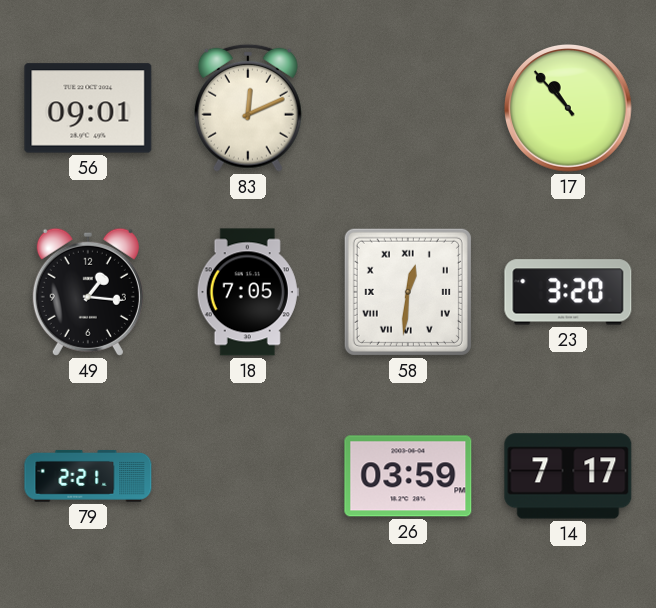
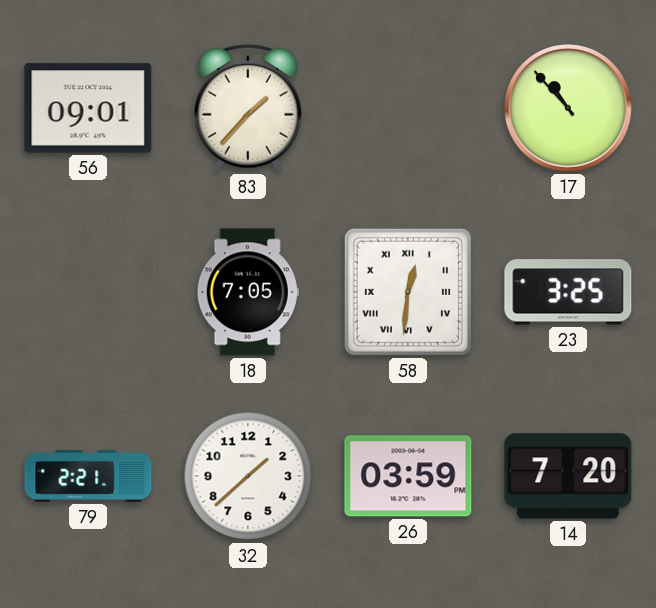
83: 12:11 -> 1:37 (248, 108)
49: 1:16 -> none (88, 292)
23: 3:20 -> 3:25 (568, 292)
32: none -> 1:38 (248, 476)
14: 7:17 -> 7:20 (568, 476)
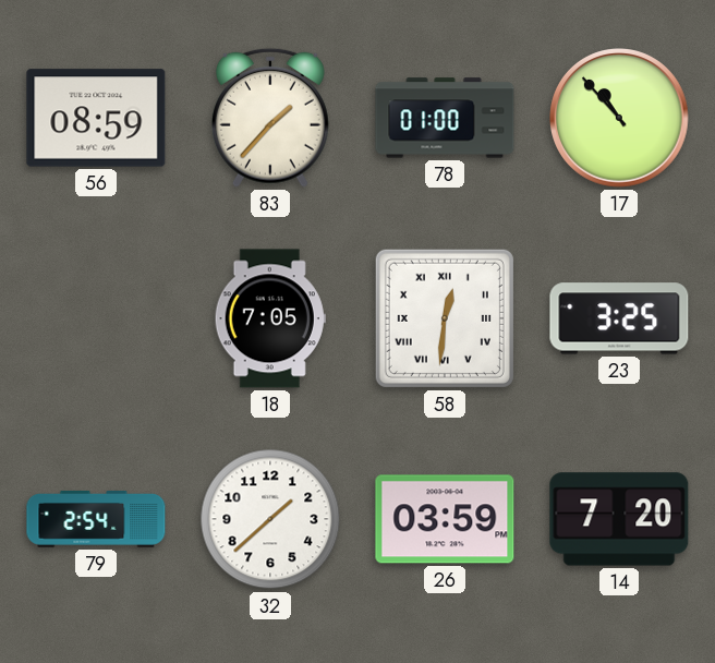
56: 09:01 -> 08:59 (96, 118)
78: none -> 01:00 (445, 118)
79: 2:21 -> 2:54 (96, 519)
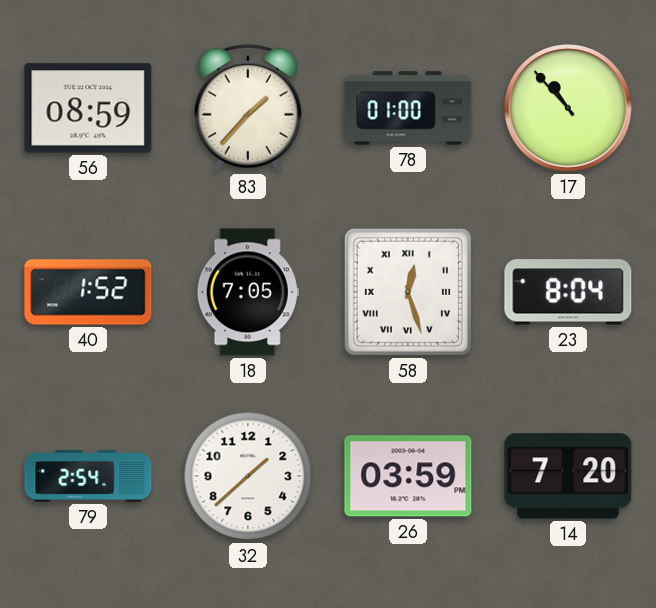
40: none -> 1:52 (88, 292)
58: 12:31 -> 12:27 (408, 292)
23: 3:25 -> 8:04 (568, 292)
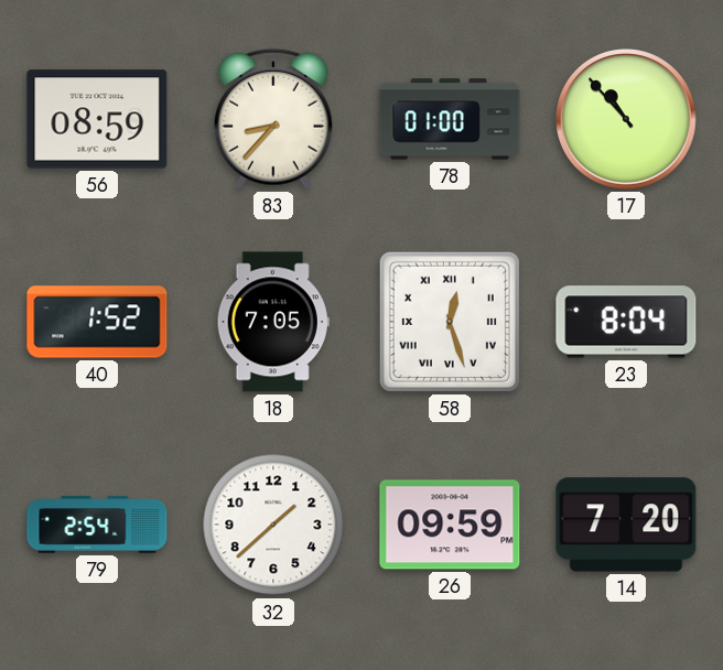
83: 1:37 -> 8:37 (273, 119)
26: 03:59 -> 09:59 (450, 525)
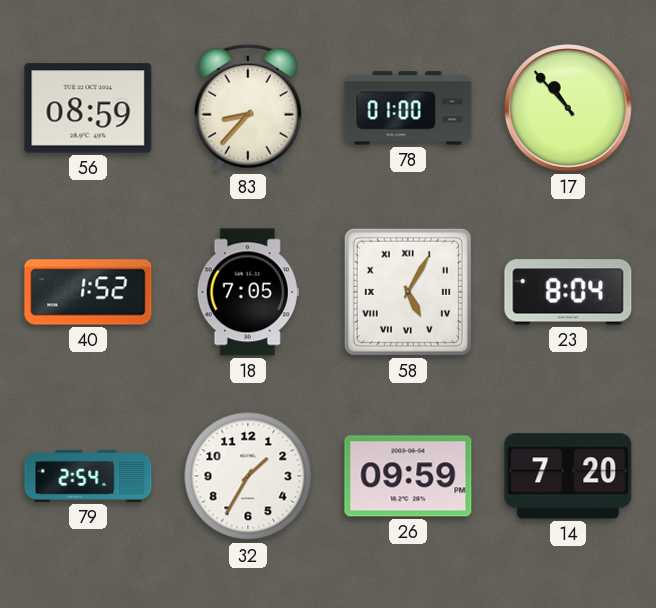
58: 12:27 -> 5:05 (408, 292)
32: 1:38 -> 1:35 (248, 476)
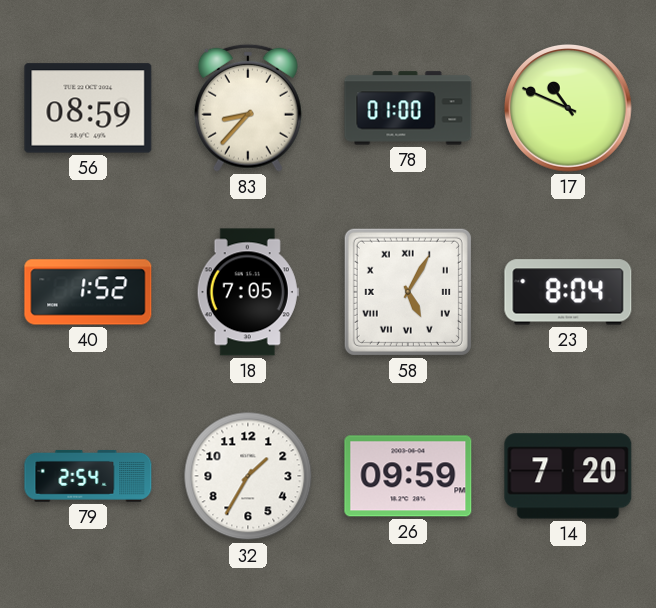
17: 10:53 -> 10:49 (569, 109)
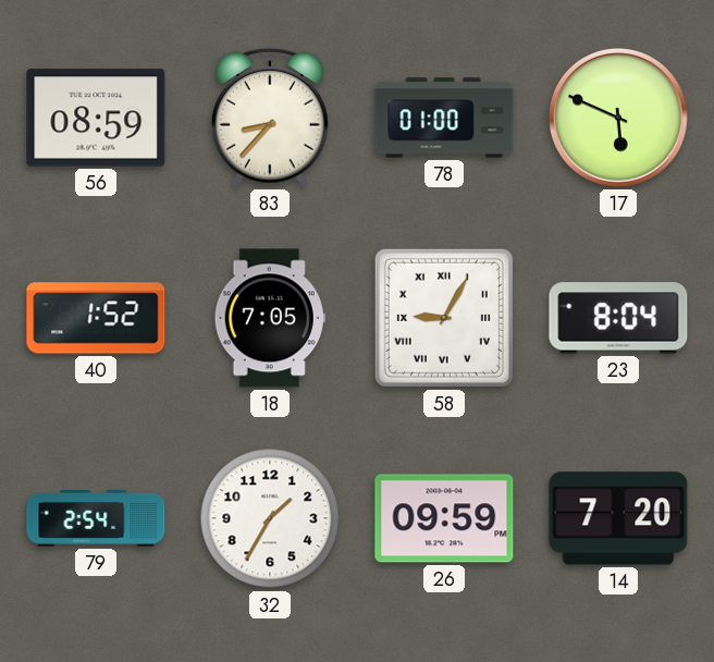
17: 10:49 -> 5:49 (619, 119)
58: 5:05 -> 9:05 (444, 318)
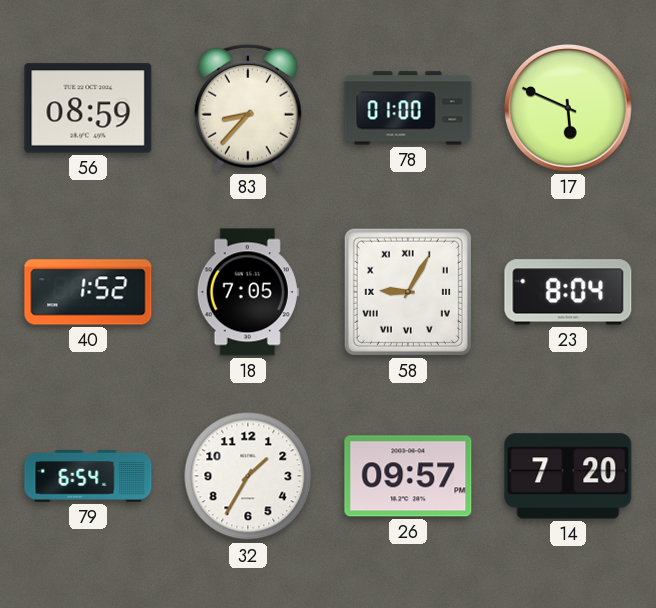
79: 2:54 -> 6:54 (88, 476)
26: 09:59 -> 09:57 (408, 476)
